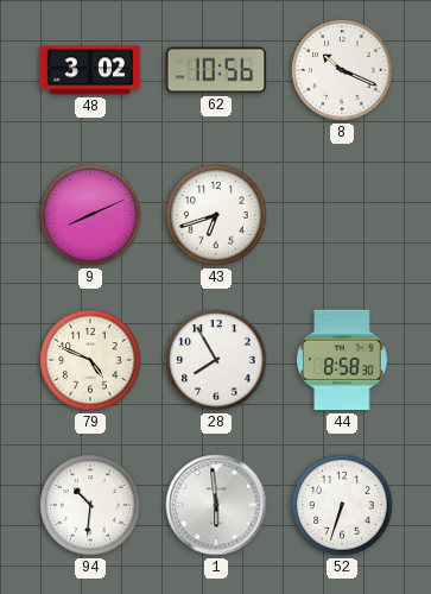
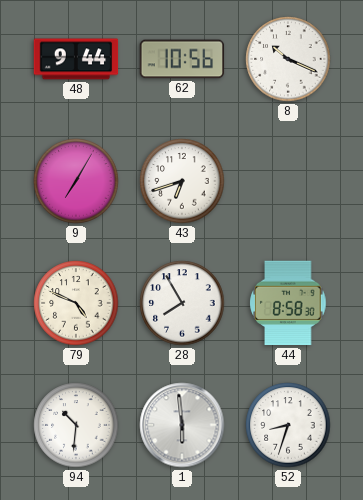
48: 3:02 -> 9:44 (76, 59)
9: 8:11 -> 7:05 (76, 181)
52: 6:33 -> 8:33 (288, 425)
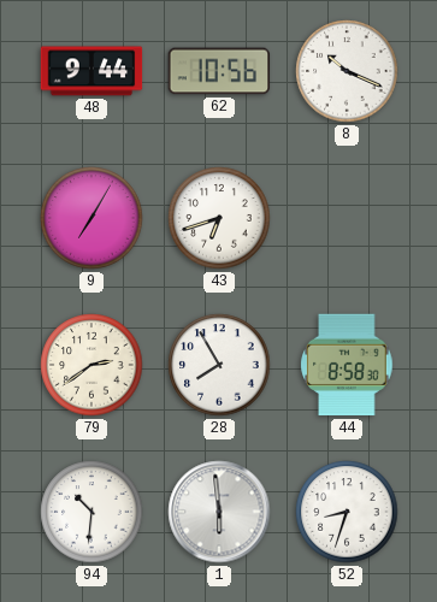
79: 4:49 -> 2:39 (91, 365)
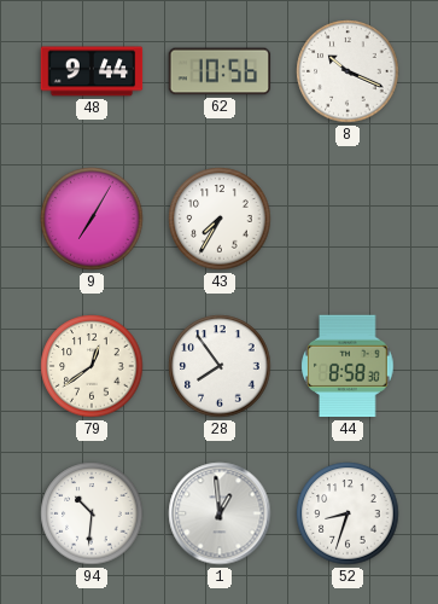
43: 6:42 -> 7:35 (220, 219)
79: 2:39 -> 12:39 (92, 366)
28: 7:55 -> 7:54 (220, 366)
1: 5:59 -> 12:59 (220, 513)
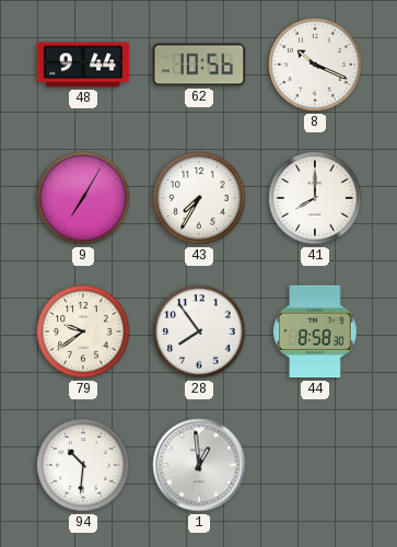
41: none -> 8:00 (315, 198)
79: 12:39 -> 9:39 (83, 331)
52: 8:33 -> none (348, 513)
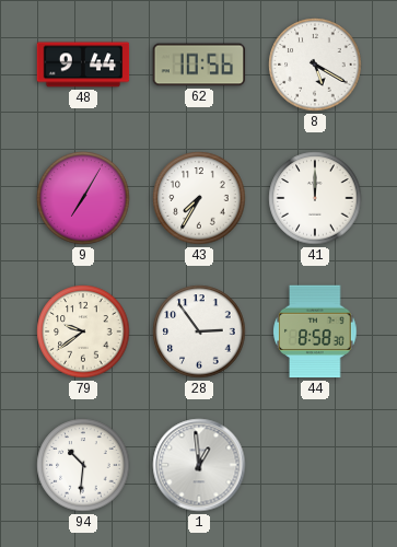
8: 10:19 -> 5:20 (315, 65)
41: 8:00 -> 12:00 (315, 198)
28: 7:54 -> 2:54 (199, 331)
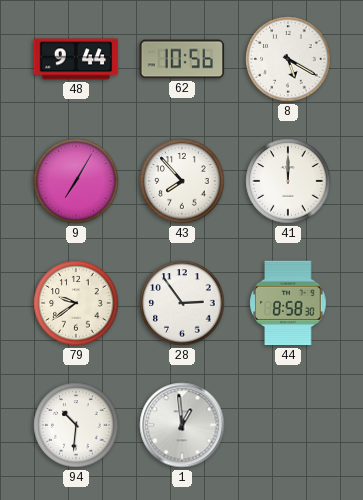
43: 7:35 -> 7:53 (182, 181)
